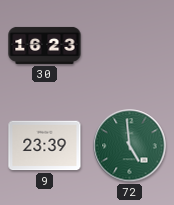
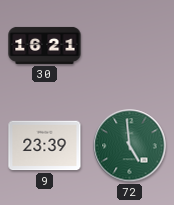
30: 16:23 -> 16:21 (45, 45)
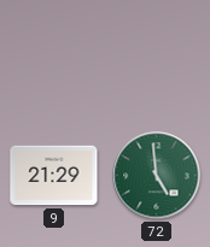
30: 16:21 -> none (45, 45)
9: 23:39 -> 21:29 (54, 176)
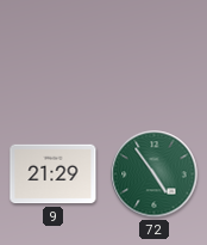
72: 4:59 -> 4:54 (155, 174)
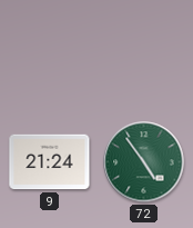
9: 21:29 -> 21:24 (50, 162)
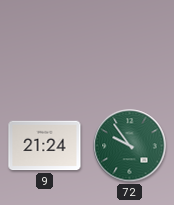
72: 4:54 -> 9:54 (130, 146)
